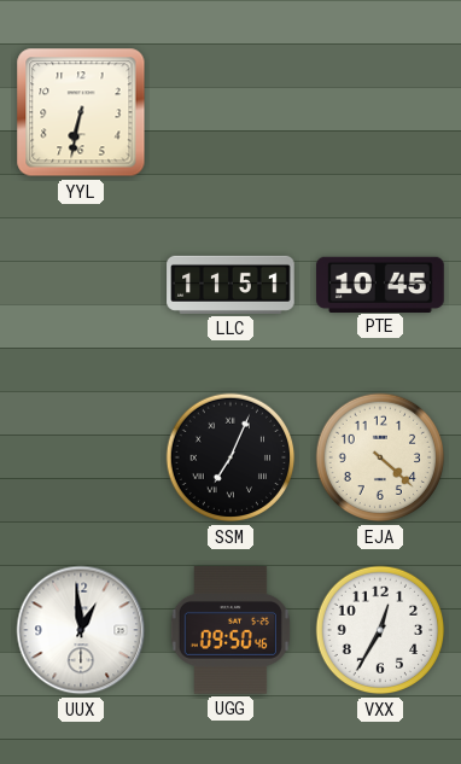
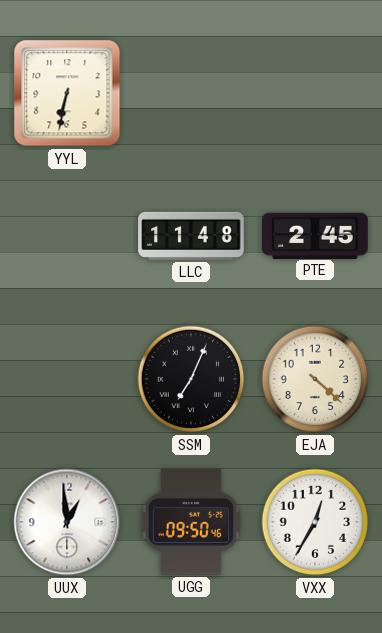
LLC: 11:51 -> 11:48 (191, 236)
PTE: 10:45 -> 2:45 (315, 235)
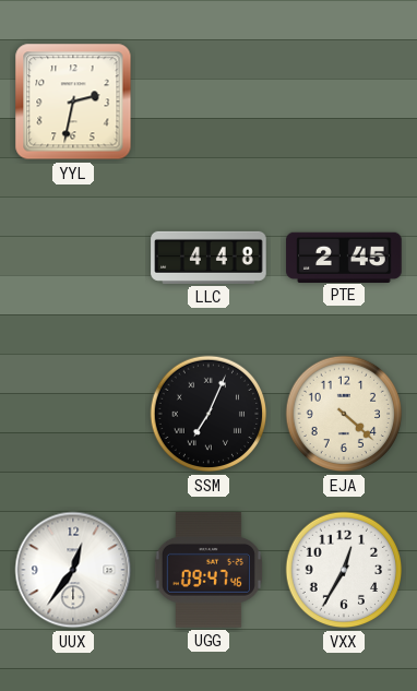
YYL: 6:32 -> 2:32 (73, 102)
LLC: 11:48 -> 4:48 (208, 258)
UUX: 12:59 -> 12:36 (73, 570)
UGG: 09:50 -> 09:47 (208, 570)
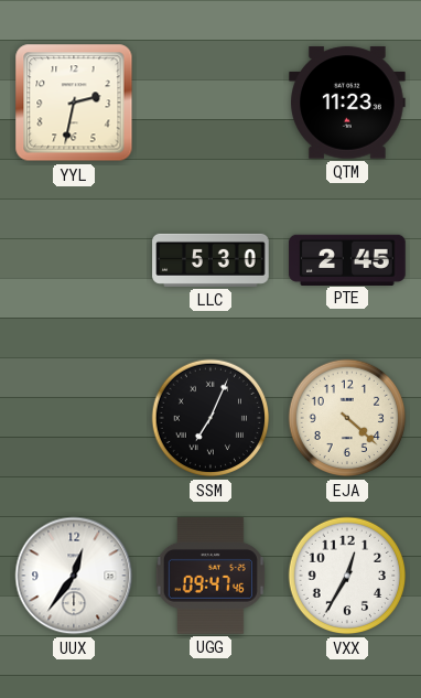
QTM: none -> 11:23 (347, 103)
LLC: 4:48 -> 5:30 (210, 260)
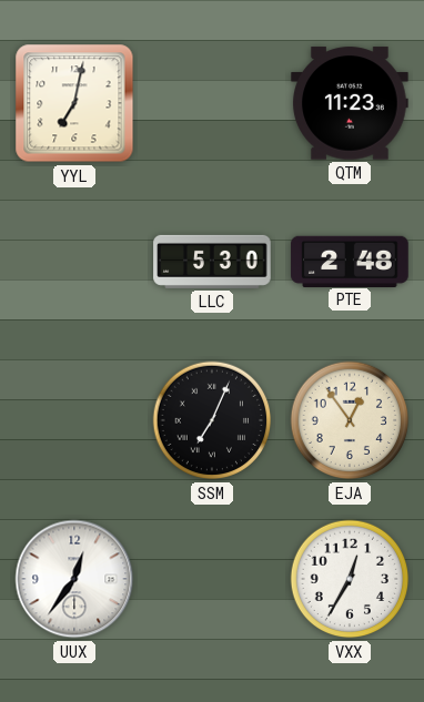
YYL: 2:32 -> 7:02 (74, 103)
PTE: 2:45 -> 2:48 (350, 261)
EJA: 4:22 -> 12:54 (350, 420)
UGG: 09:47 -> none (210, 576)
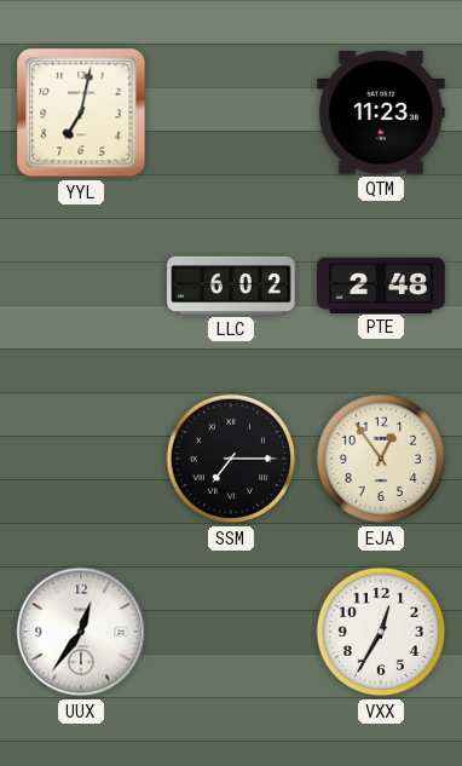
LLC: 5:30 -> 6:02 (231, 286)
SSM: 7:04 -> 7:15 (231, 459)
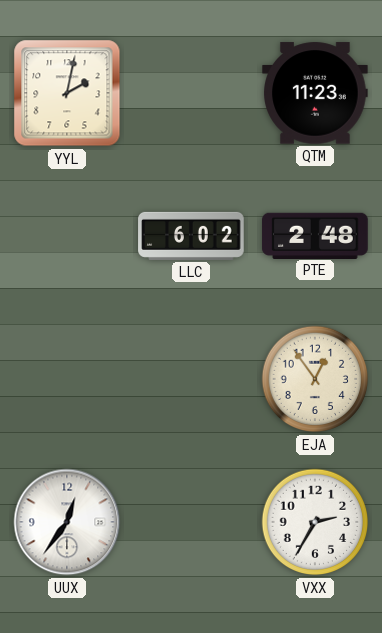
YYL: 7:02 -> 2:02 (67, 93)
SSM: 7:15 -> none (231, 459)
VXX: 12:35 -> 2:35 (315, 522)
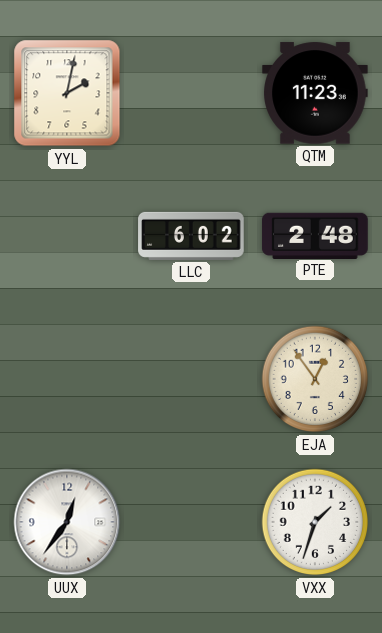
VXX: 2:35 -> 1:33 (315, 522)
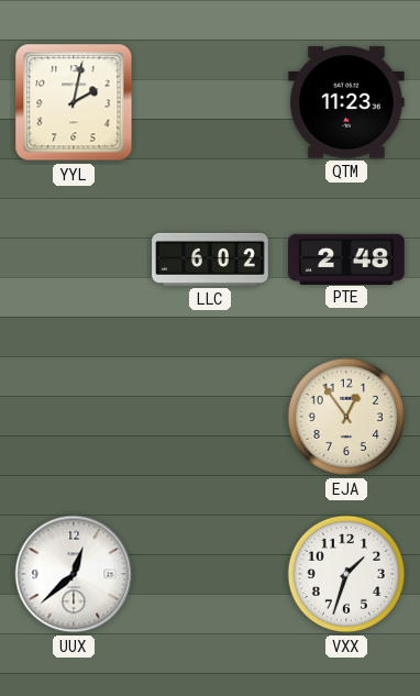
UUX: 12:36 -> 12:38 (74, 574)
